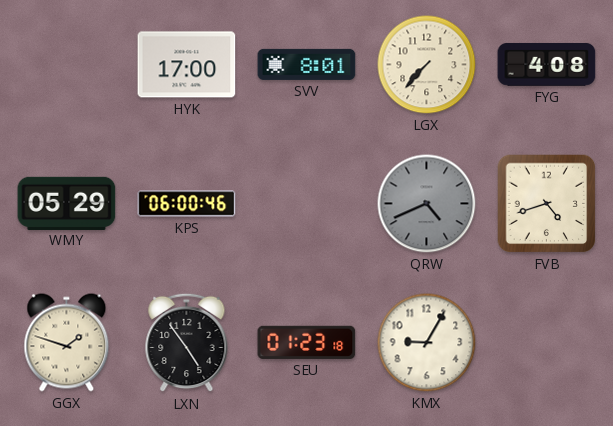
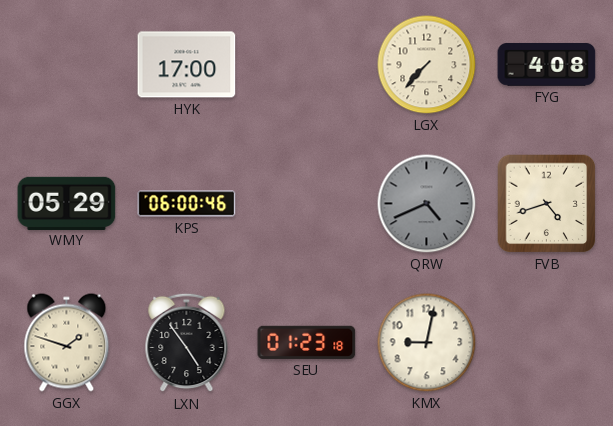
SVV: 8:01 -> none (307, 64)
KMX: 9:05 -> 9:02 (427, 343)
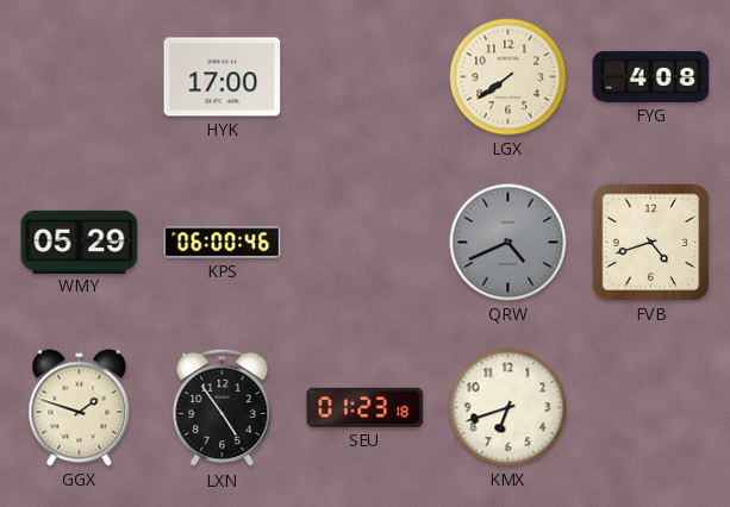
LGX: 7:37 -> 7:39 (508, 77)
KMX: 9:02 -> 6:42 (508, 408)
